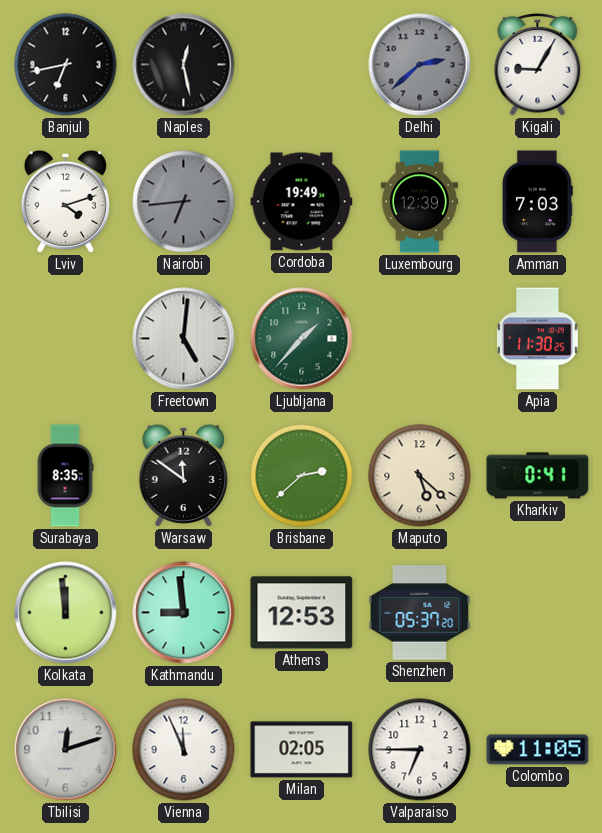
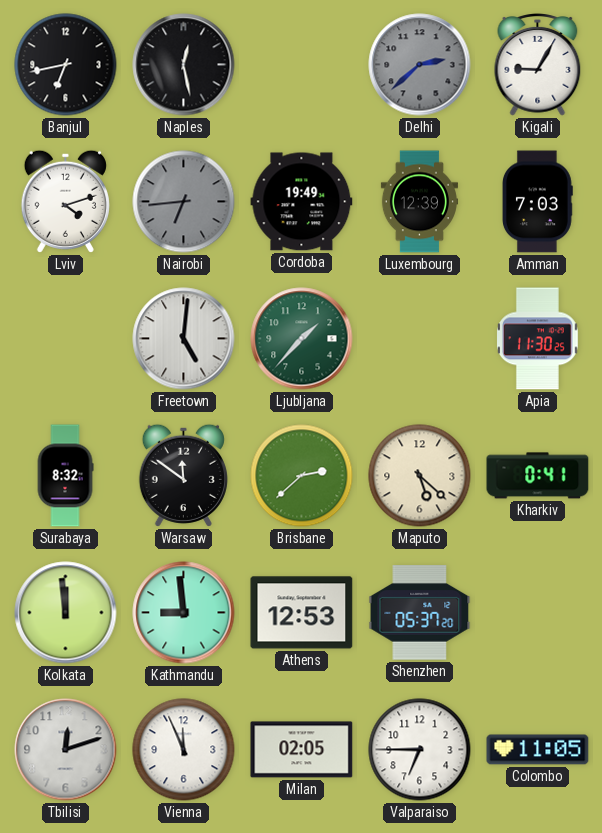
Surabaya: 8:35 -> 8:32 (65, 476)
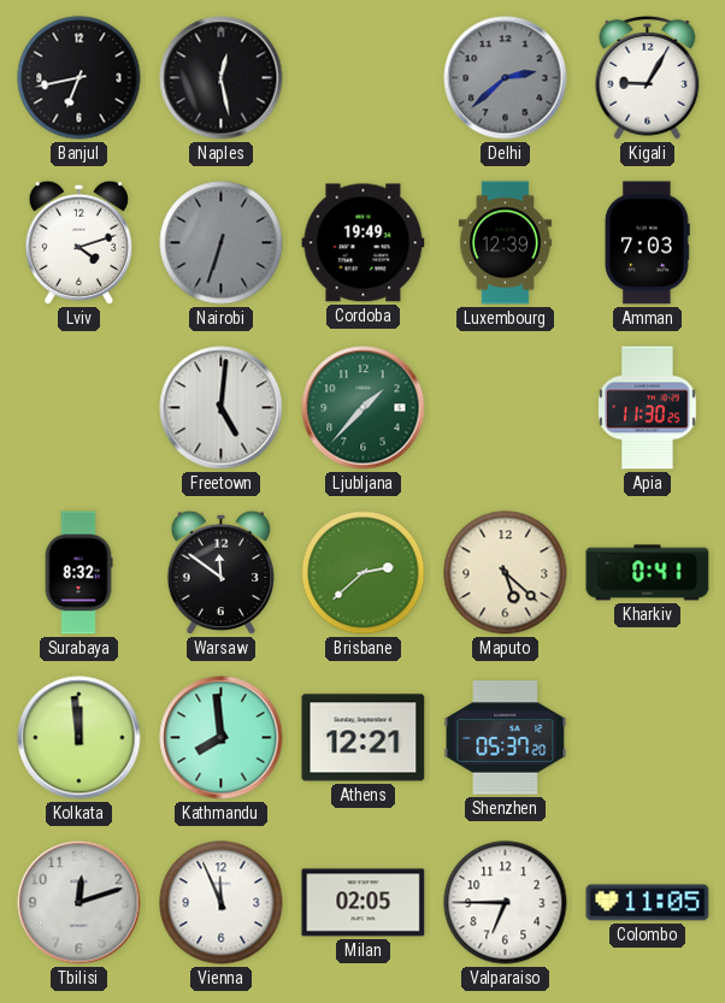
Nairobi: 6:44 -> 6:33 (222, 243)
Kathmandu: 8:59 -> 7:59 (222, 738)
Athens: 12:53 -> 12:21 (364, 738)
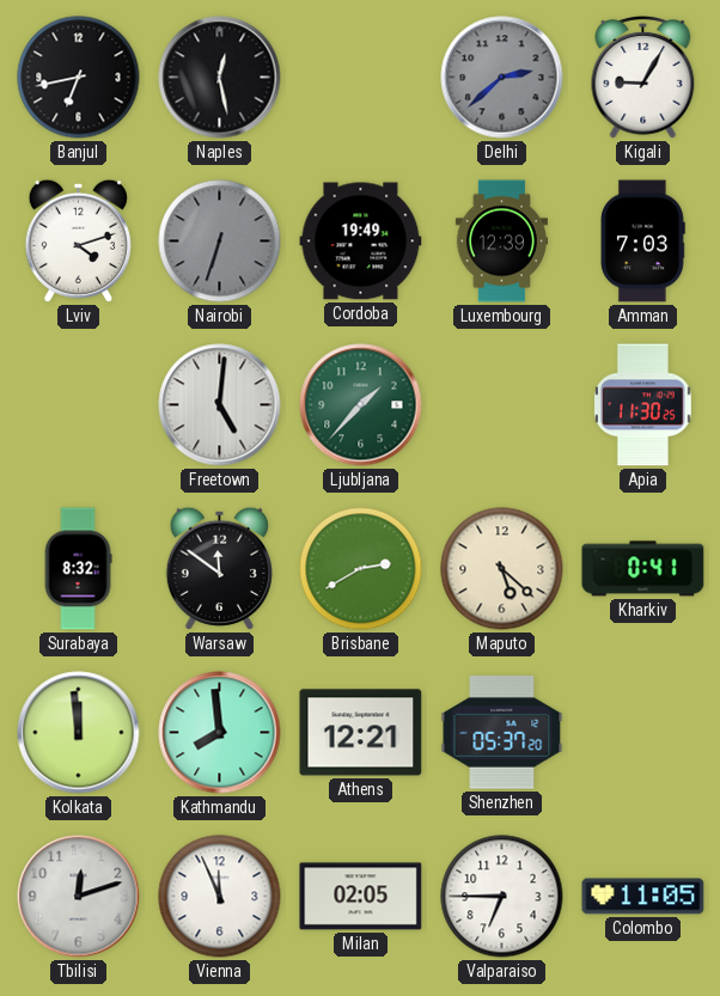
Brisbane: 2:38 -> 2:40 (361, 569)
